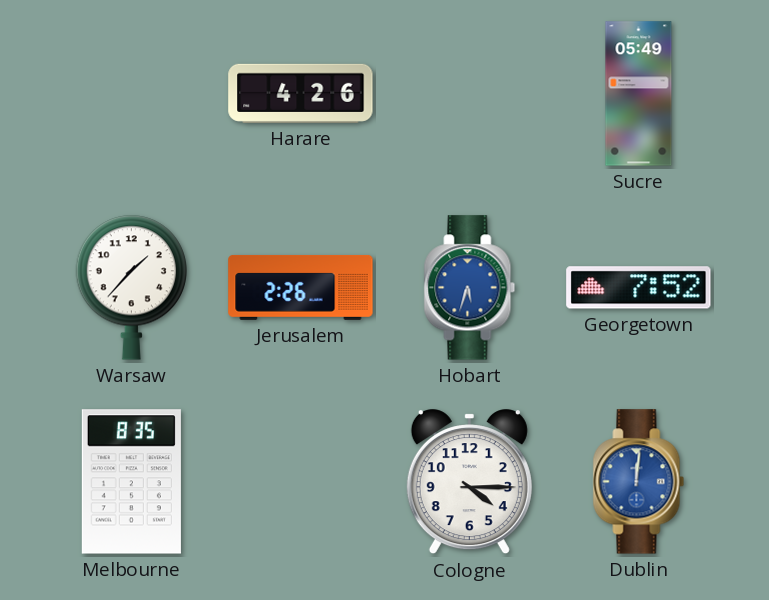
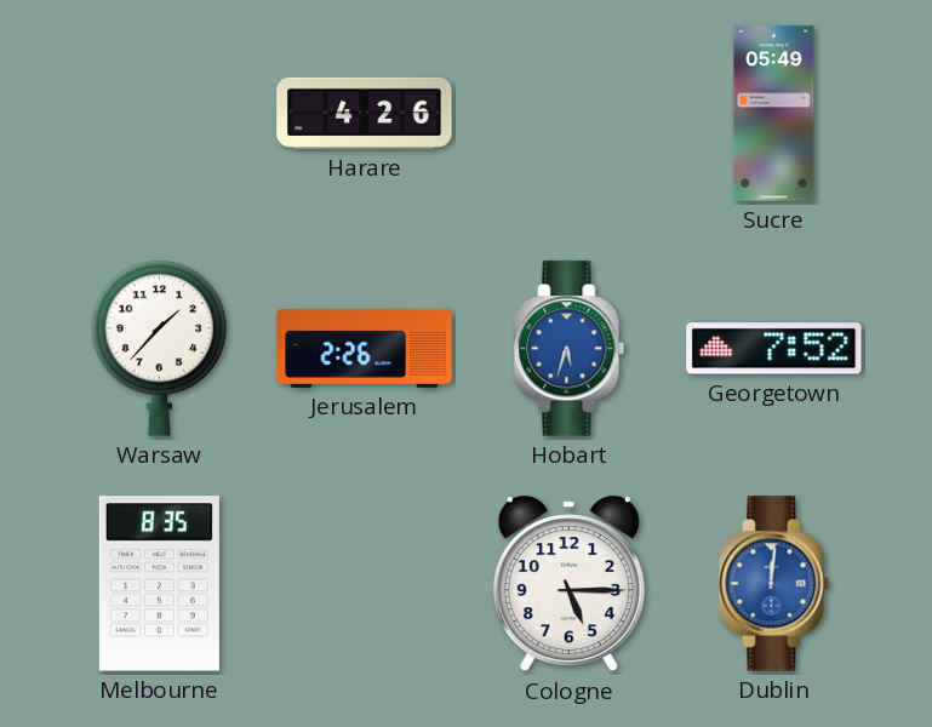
Cologne: 4:15 -> 5:15 (568, 584)
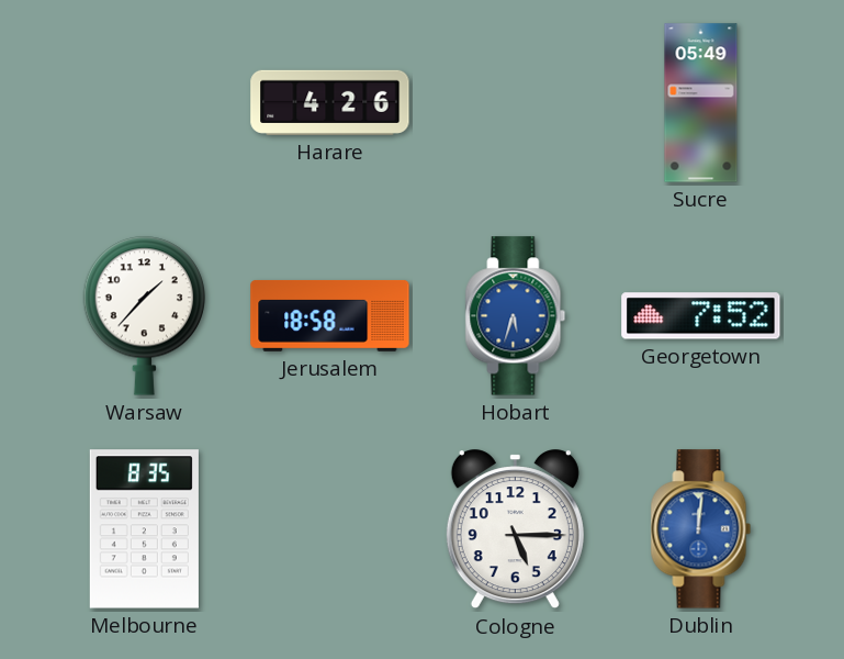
Jerusalem: 2:26 -> 18:58 (330, 315)
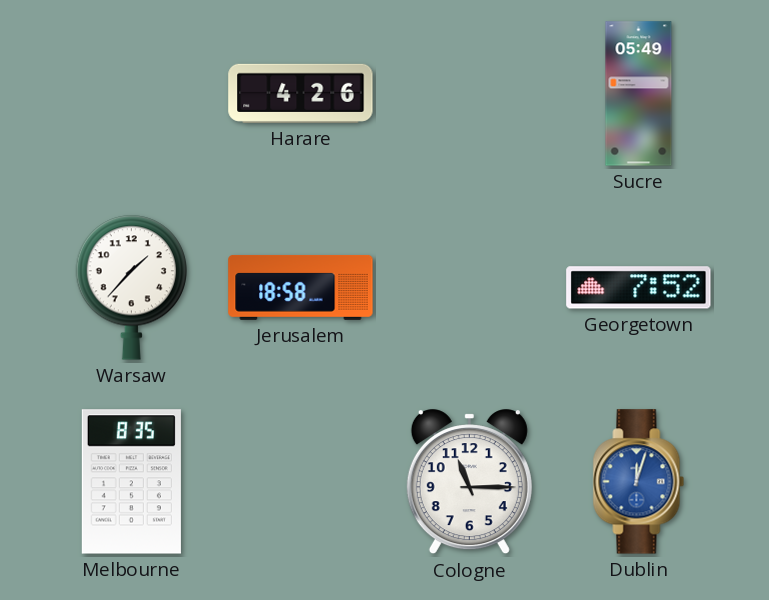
Hobart: 5:33 -> none (516, 316)
Cologne: 5:15 -> 11:15 (469, 482)
Dublin: 12:01 -> 12:03 (639, 482)
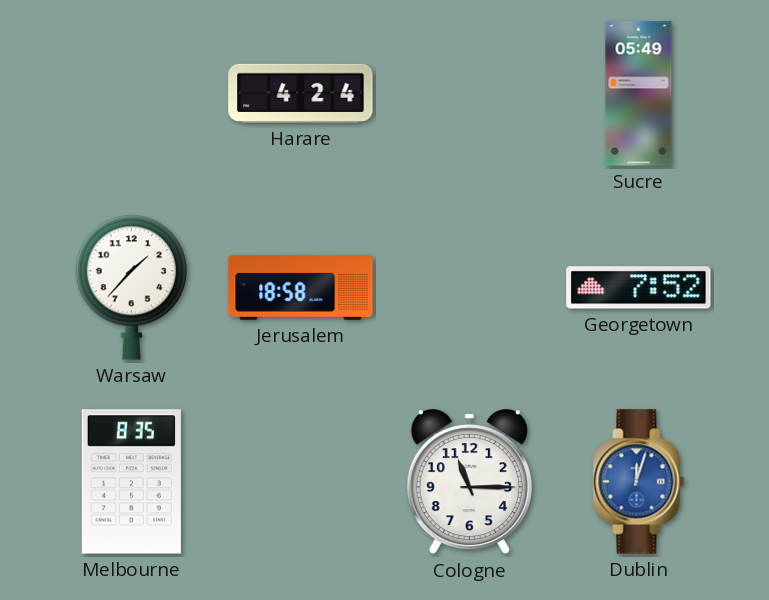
Harare: 4:26 -> 4:24 (301, 93)
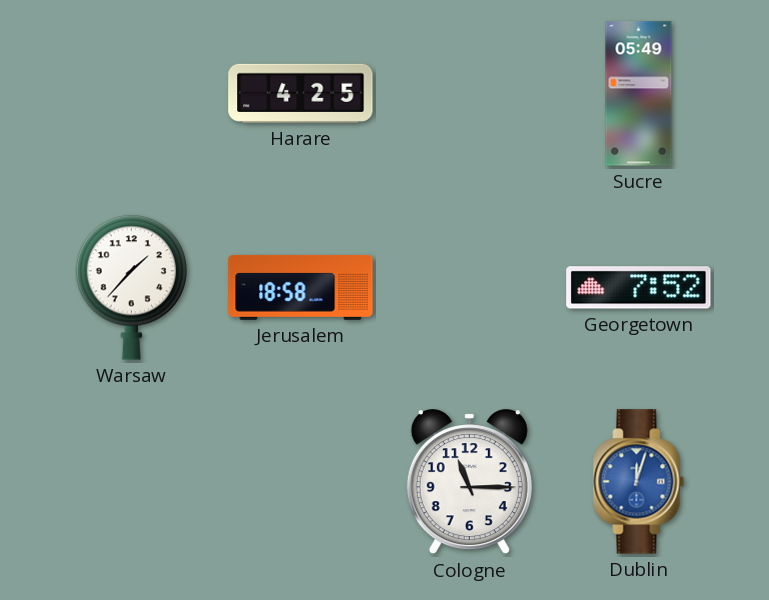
Harare: 4:24 -> 4:25 (301, 93)
Melbourne: 8:35 -> none (131, 482)
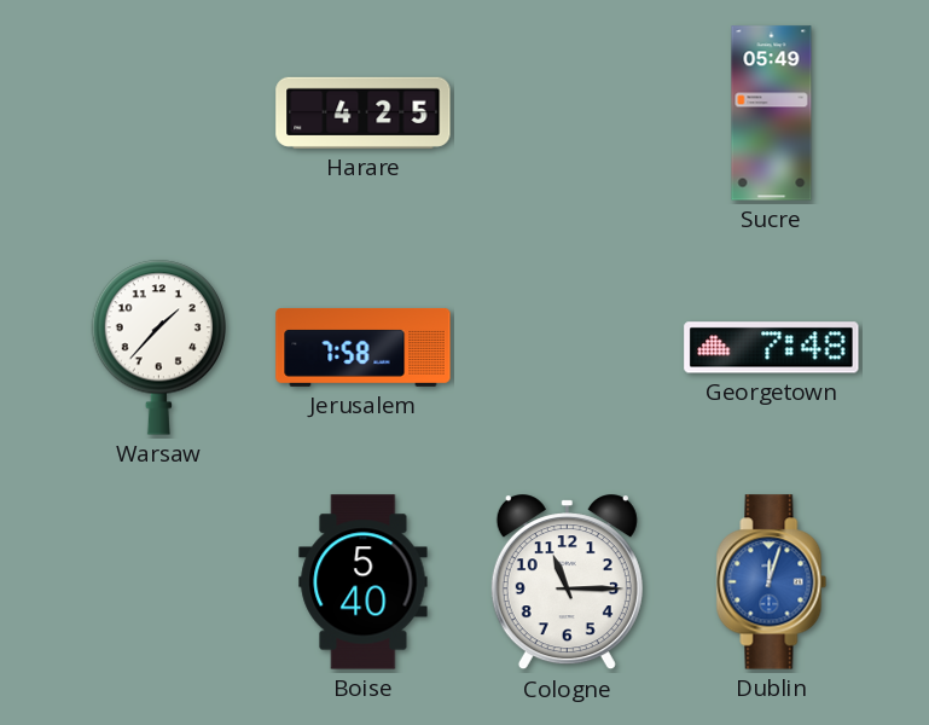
Jerusalem: 18:58 -> 7:58 (364, 347)
Georgetown: 7:52 -> 7:48 (772, 348)
Boise: none -> 5:40 (364, 582)
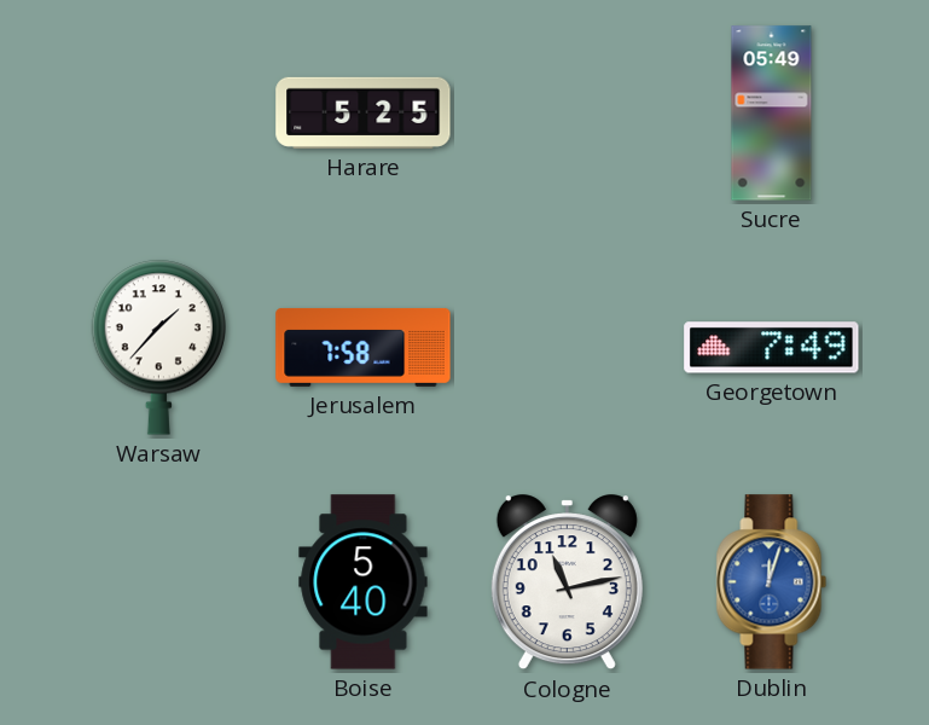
Harare: 4:25 -> 5:25 (364, 112)
Georgetown: 7:48 -> 7:49 (772, 348)
Cologne: 11:15 -> 11:13 (567, 582)
